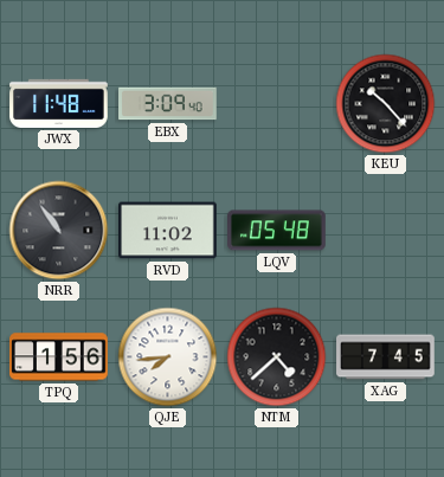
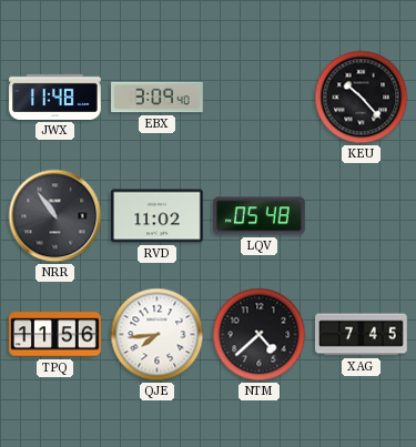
TPQ: 1:56 -> 11:56 (55, 335)
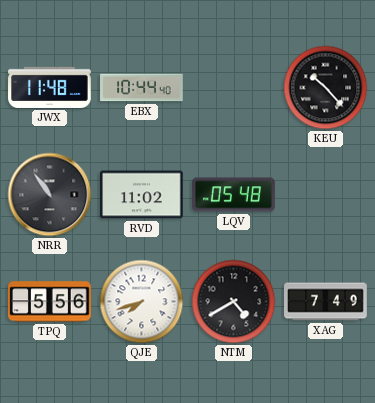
EBX: 3:09 -> 10:44 (142, 88)
TPQ: 11:56 -> 5:56 (50, 302)
QJE: 7:44 -> 7:42 (142, 302)
NTM: 4:38 -> 4:40 (234, 302)
XAG: 7:45 -> 7:49 (326, 302)
